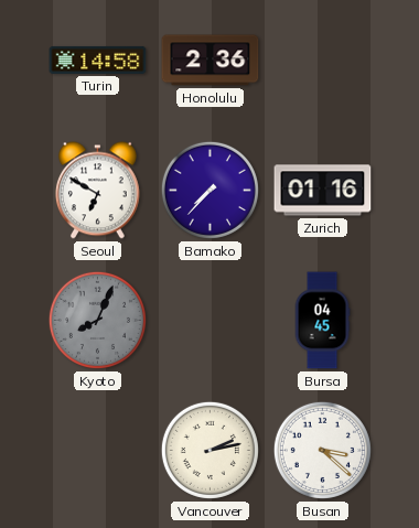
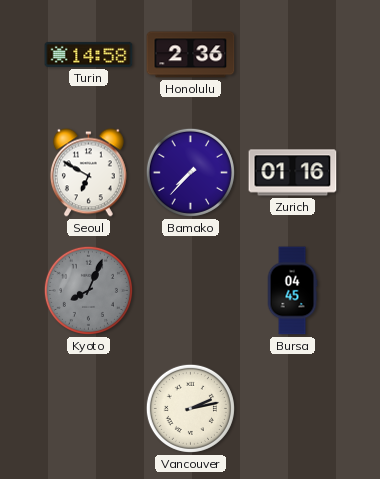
Busan: 3:22 -> none (322, 450)
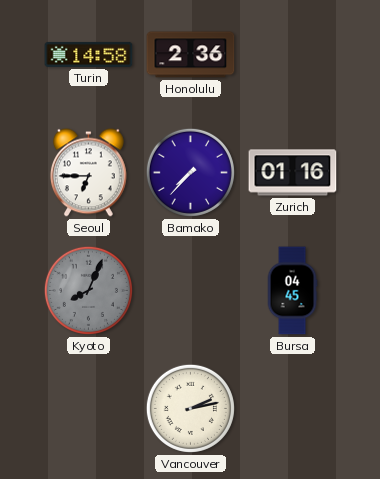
Seoul: 6:50 -> 6:45 (88, 173)
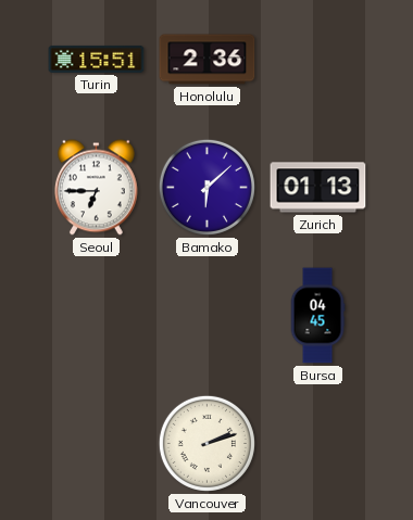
Turin: 14:58 -> 15:51 (97, 59)
Bamako: 7:37 -> 6:08 (206, 187)
Zurich: 01:16 -> 01:13 (318, 188)
Kyoto: 8:04 -> none (88, 290)
Vancouver: 2:13 -> 2:12 (206, 443)
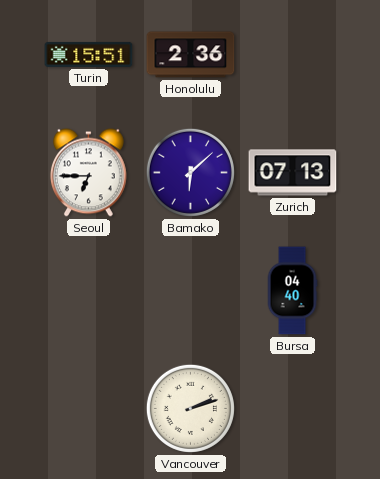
Zurich: 01:13 -> 07:13 (293, 173)
Bursa: 04:45 -> 04:40 (292, 291)
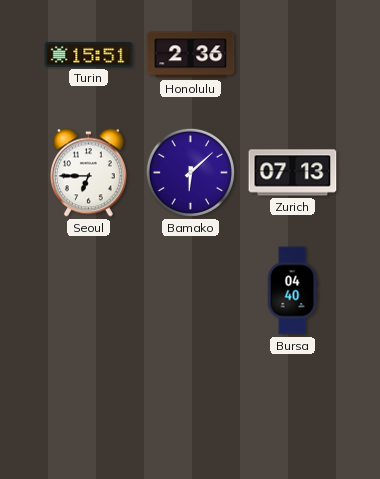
Vancouver: 2:12 -> none (190, 408)
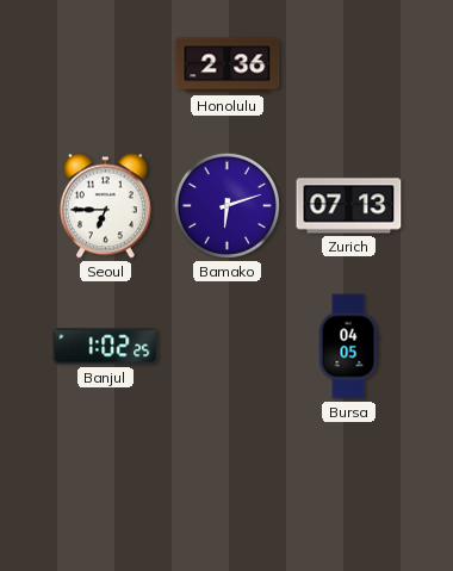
Turin: 15:51 -> none (89, 54)
Bamako: 6:08 -> 6:12 (226, 205)
Banjul: none -> 1:02 (106, 347)
Bursa: 04:40 -> 04:05 (348, 347)
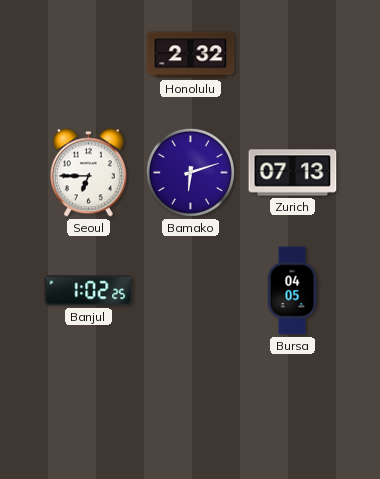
Honolulu: 2:36 -> 2:32 (191, 55)
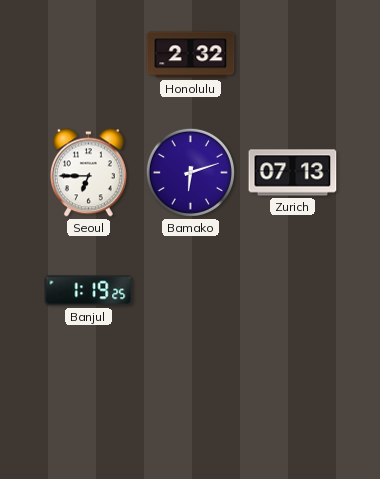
Banjul: 1:02 -> 1:19 (89, 291)
Bursa: 04:05 -> none (292, 291)
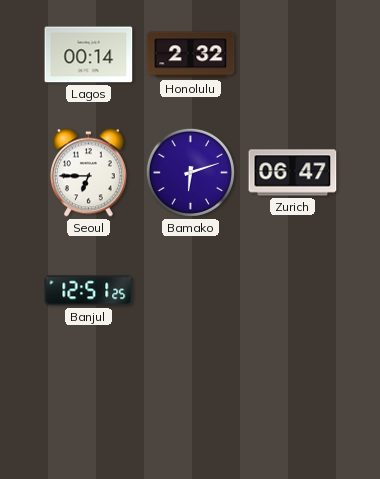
Lagos: none -> 00:14 (89, 55)
Zurich: 07:13 -> 06:47 (293, 173)
Banjul: 1:19 -> 12:51 (89, 291)
